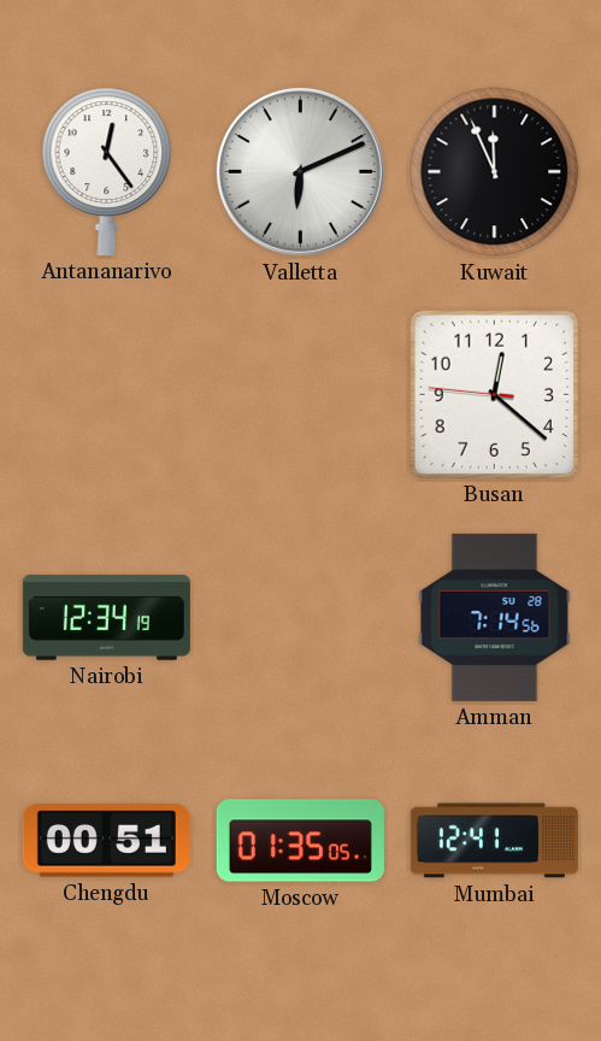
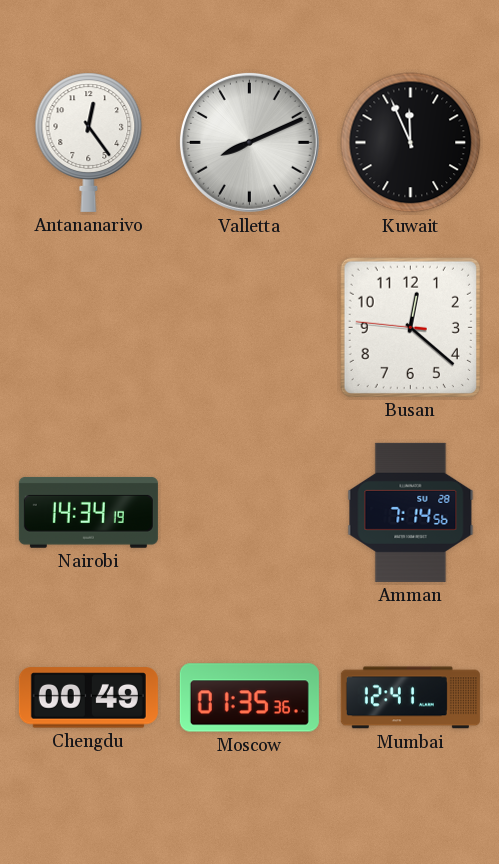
Valletta: 6:11 -> 8:11 (249, 142)
Nairobi: 12:34 -> 14:34 (88, 512)
Chengdu: 00:51 -> 00:49 (88, 698)
Moscow: 01:35:05 -> 01:35:36 (249, 698)
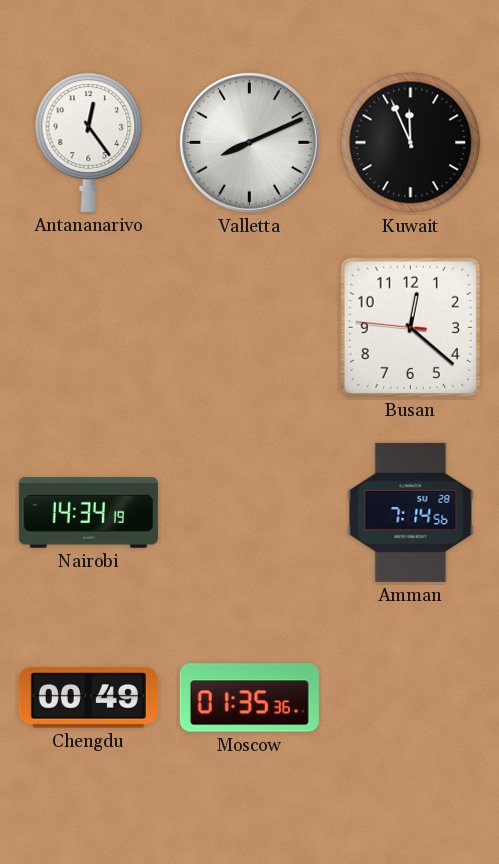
Mumbai: 12:41 -> none (410, 698)
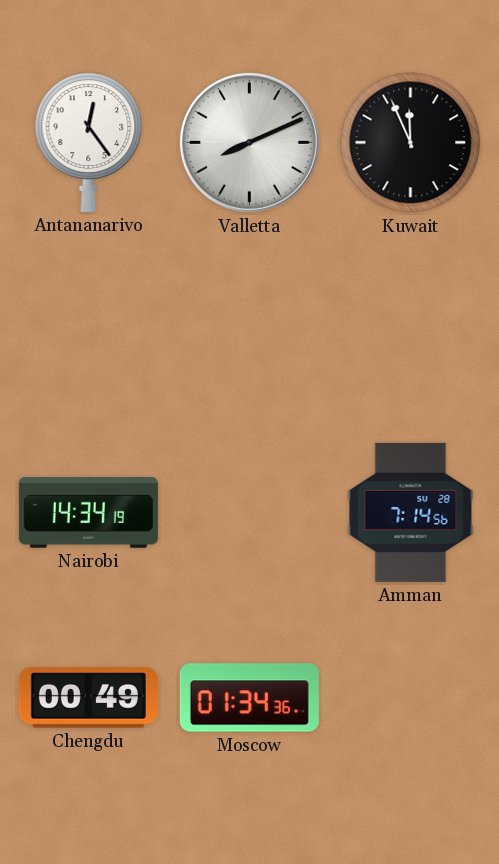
Busan: 12:21 -> none (410, 327)
Moscow: 01:35 -> 01:34 (249, 698)
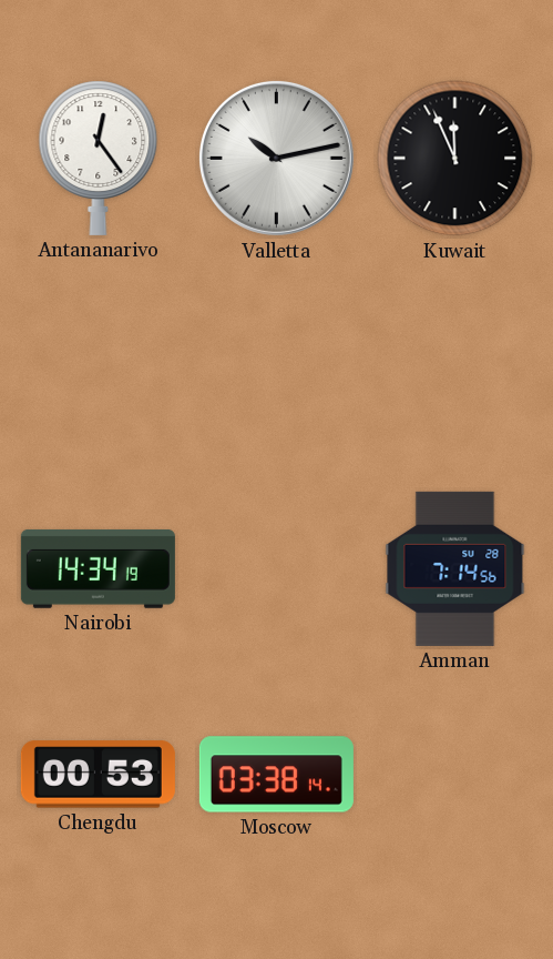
Valletta: 8:11 -> 10:13 (276, 158)
Chengdu: 00:49 -> 00:53 (98, 775)
Moscow: 01:34 -> 03:38 (276, 775)
